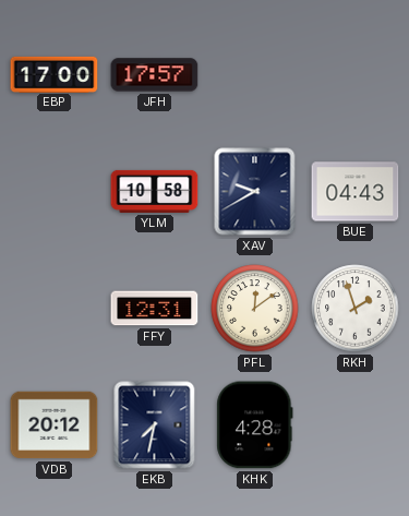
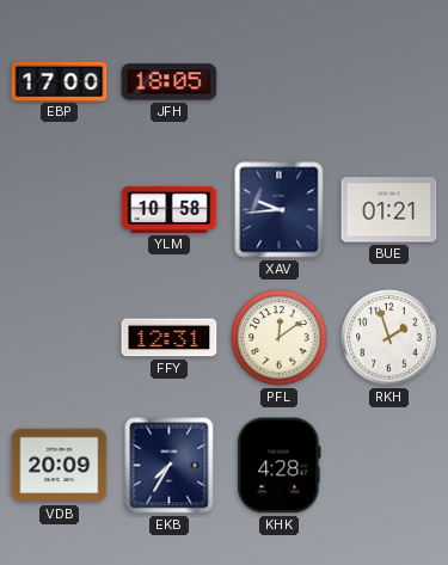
JFH: 17:57 -> 18:05 (170, 82)
XAV: 9:40 -> 9:44 (280, 210)
BUE: 04:43 -> 01:21 (389, 210)
VDB: 20:12 -> 20:09 (60, 466)
EKB: 7:32 -> 7:35 (170, 466)
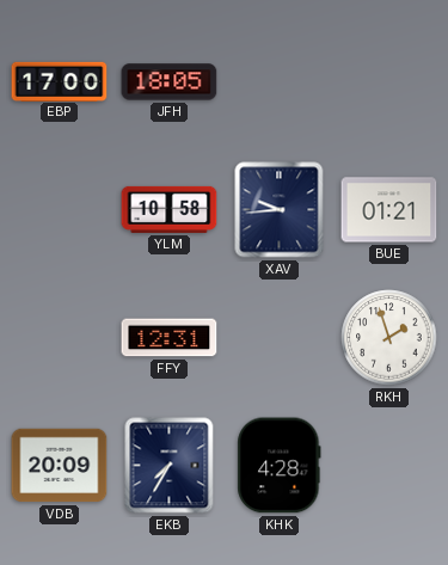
PFL: 12:09 -> none (280, 338)
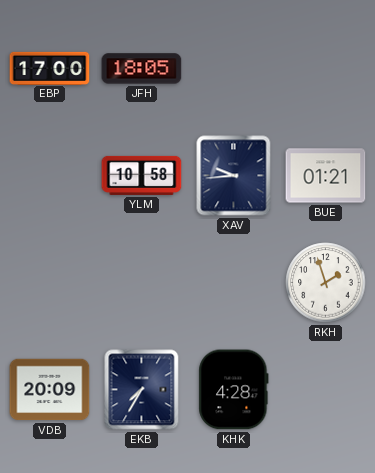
FFY: 12:31 -> none (170, 338)
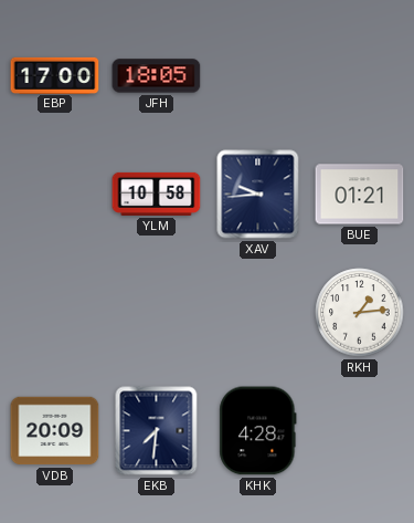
RKH: 1:57 -> 1:14 (360, 313)
EKB: 7:35 -> 7:31 (157, 431)
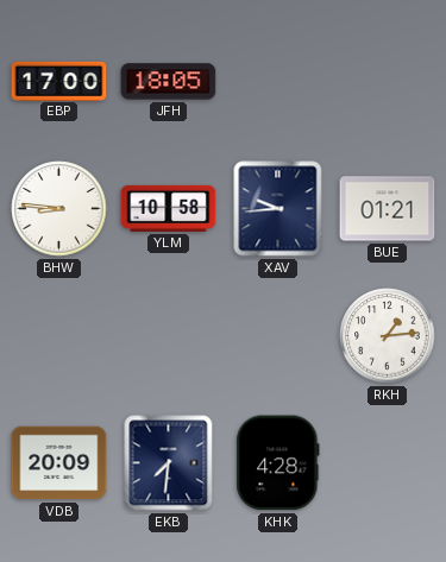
BHW: none -> 8:46 (59, 209)
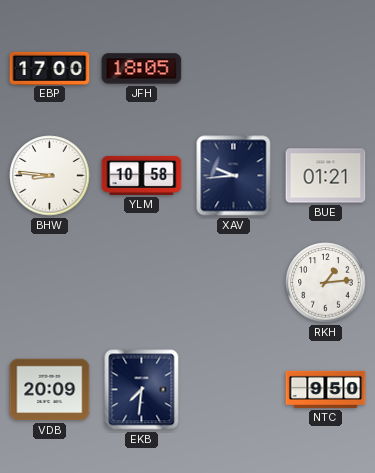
KHK: 4:28 -> none (278, 463)
NTC: none -> 9:50 (326, 389)
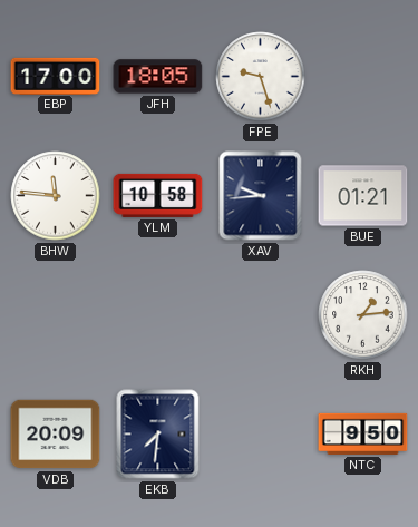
FPE: none -> 9:27 (261, 77)
BHW: 8:46 -> 11:46 (56, 196)
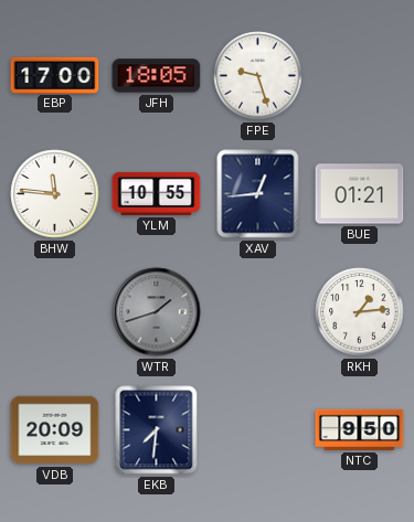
YLM: 10:58 -> 10:55 (157, 193)
XAV: 9:44 -> 12:44 (258, 194)
WTR: none -> 1:42 (157, 312)
